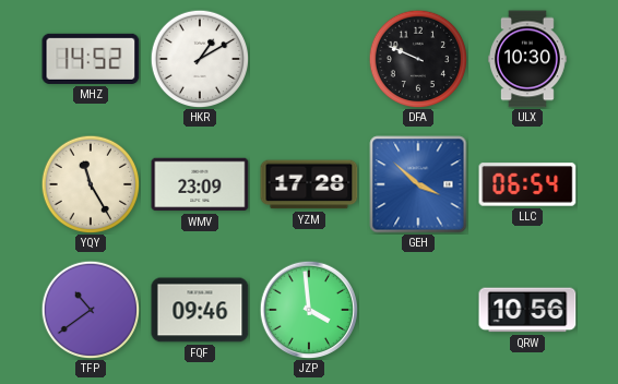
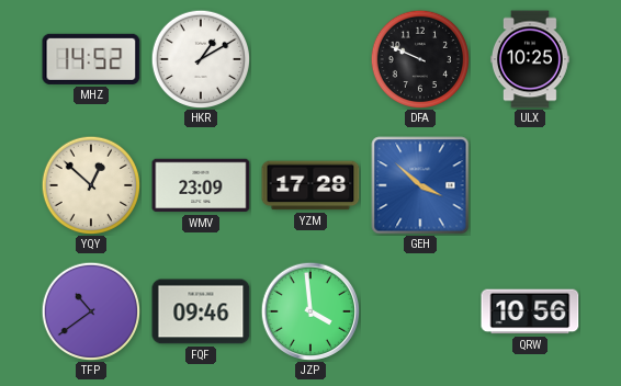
ULX: 10:30 -> 10:25 (531, 59)
YQY: 11:25 -> 12:52 (91, 185)
LLC: 06:54 -> none (527, 184)
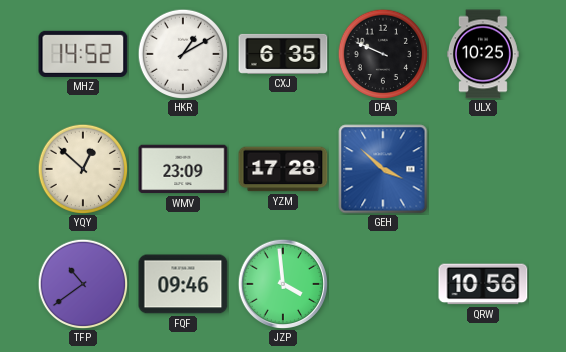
CXJ: none -> 6:35 (283, 54)
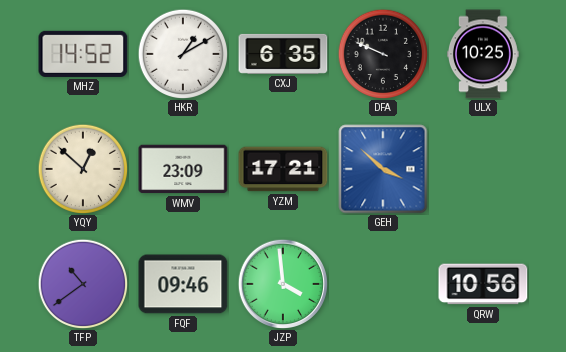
YZM: 17:28 -> 17:21 (283, 169)
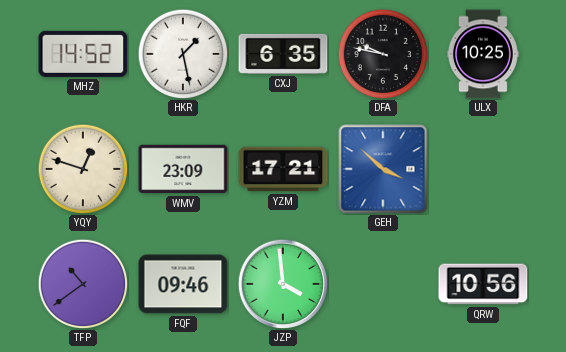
HKR: 1:10 -> 1:28 (183, 54)
DFA: 9:49 -> 9:47 (383, 54)
YQY: 12:52 -> 12:48 (83, 169)
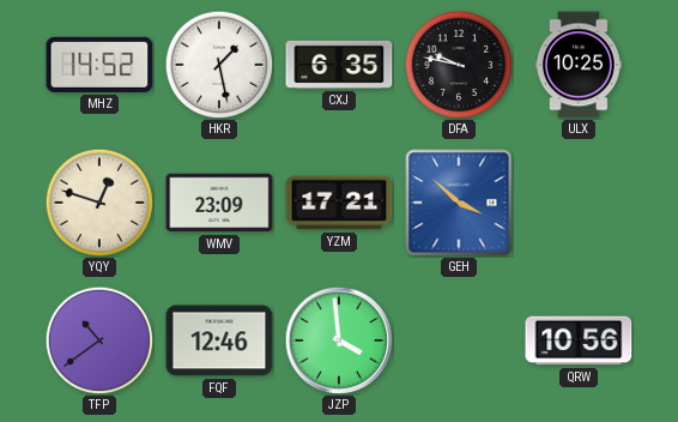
FQF: 09:46 -> 12:46 (219, 340)
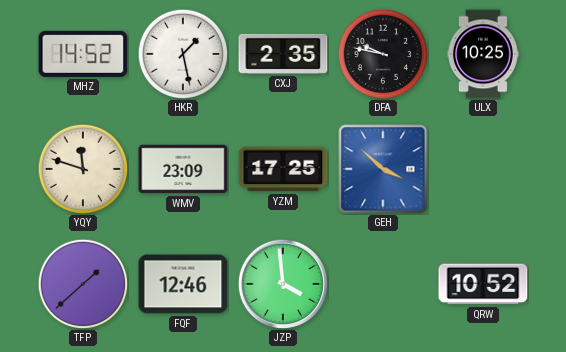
CXJ: 6:35 -> 2:35 (283, 54)
YQY: 12:48 -> 11:48 (83, 169)
YZM: 17:21 -> 17:25 (283, 169)
TFP: 10:39 -> 1:38 (83, 284)
QRW: 10:56 -> 10:52 (483, 284)
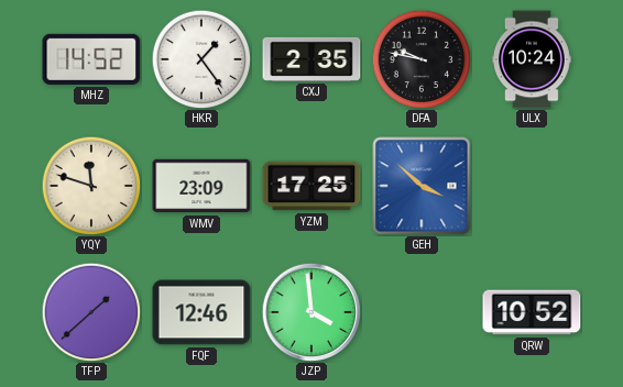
HKR: 1:28 -> 1:24 (201, 59)
ULX: 10:25 -> 10:24 (533, 59)
